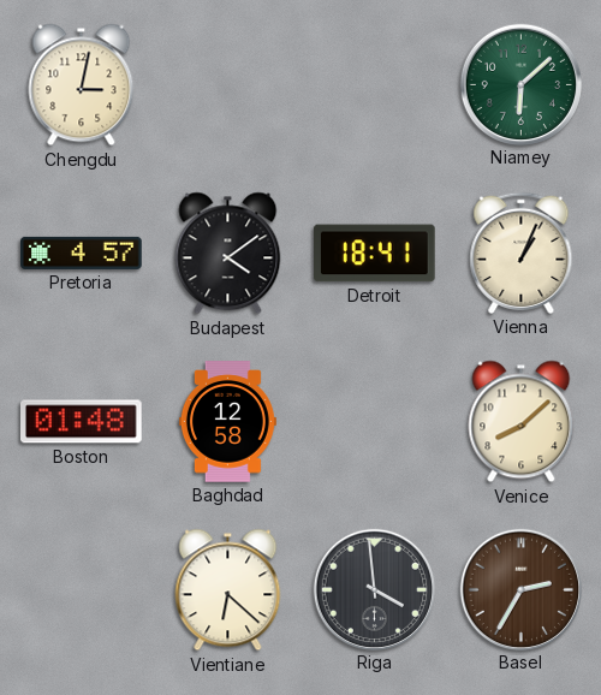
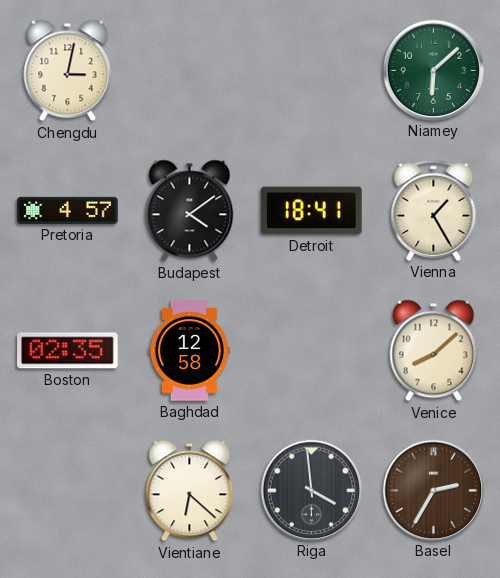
Vienna: 1:04 -> 1:25 (434, 210)
Boston: 01:48 -> 02:35 (68, 351)
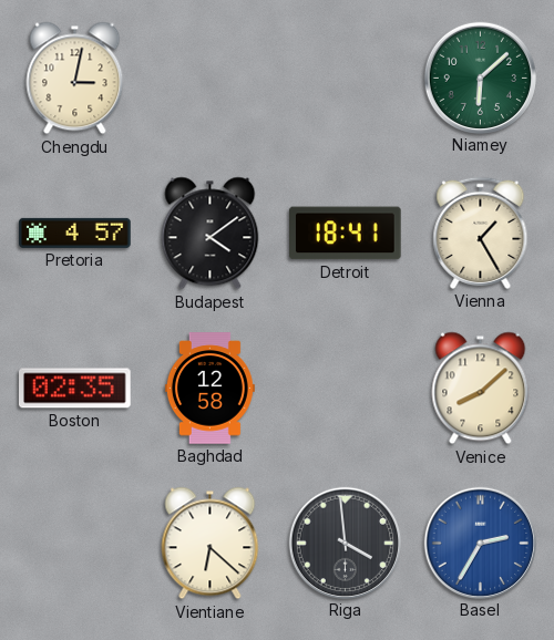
Basel dial: brown -> blue (480, 543)
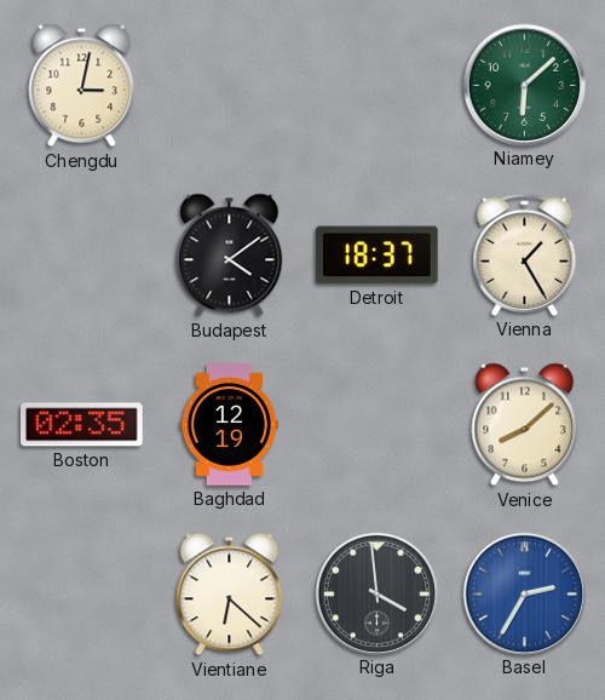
Pretoria: 4:57 -> none (75, 233)
Detroit: 18:41 -> 18:37 (378, 256)
Baghdad: 12:58 -> 12:19 (229, 425)
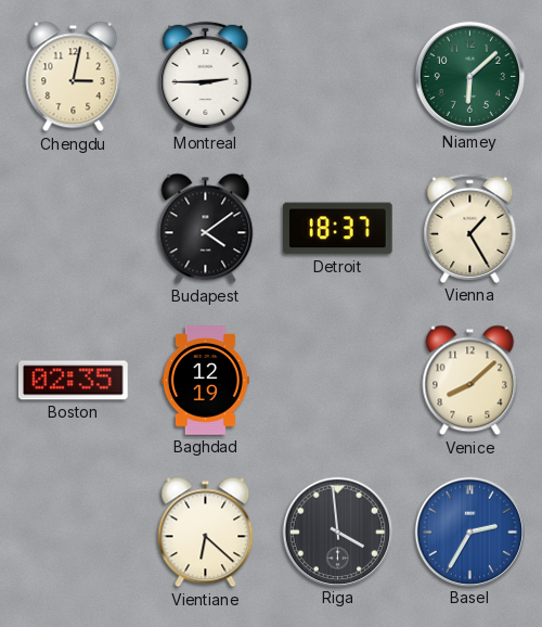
Montreal: none -> 2:45 (206, 76)
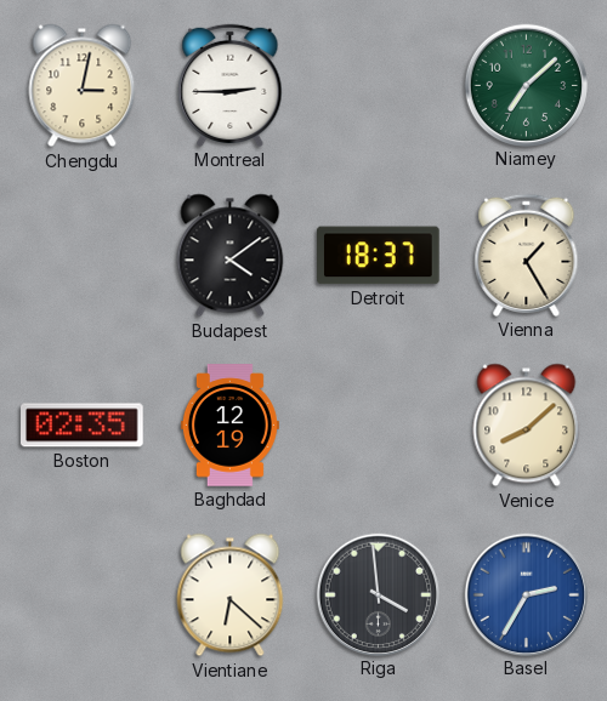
Niamey: 6:08 -> 7:08 (526, 85)
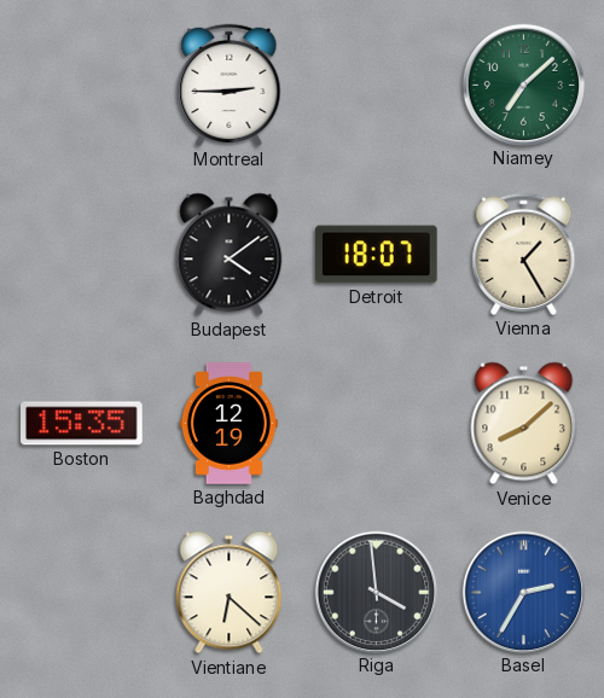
Chengdu: 3:02 -> none (83, 86)
Detroit: 18:37 -> 18:07 (377, 255)
Boston: 02:35 -> 15:35 (82, 424)
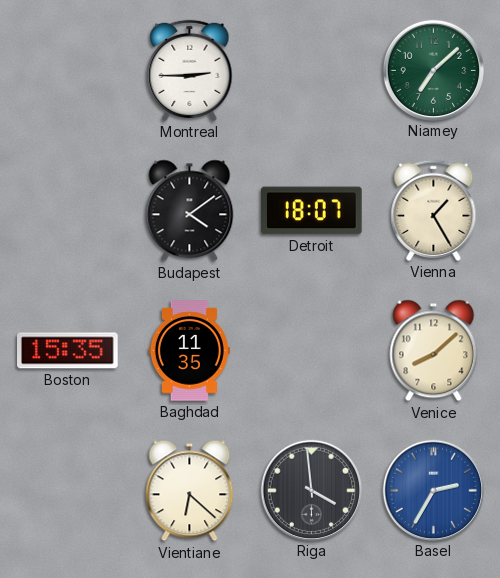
Baghdad: 12:19 -> 11:35 (189, 351)
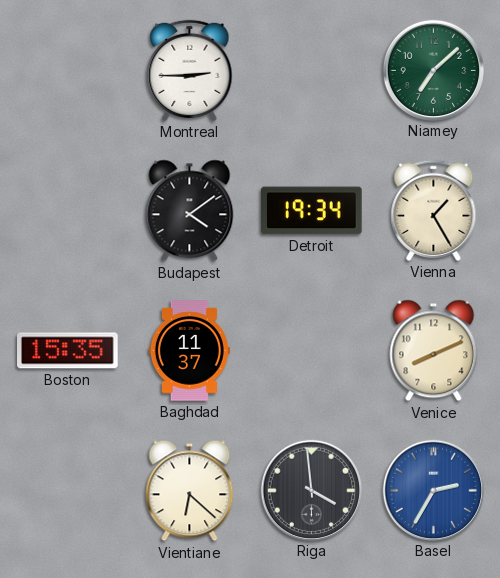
Detroit: 18:07 -> 19:34 (312, 211)
Baghdad: 11:35 -> 11:37 (189, 351)
Venice: 8:08 -> 8:11 (434, 351)
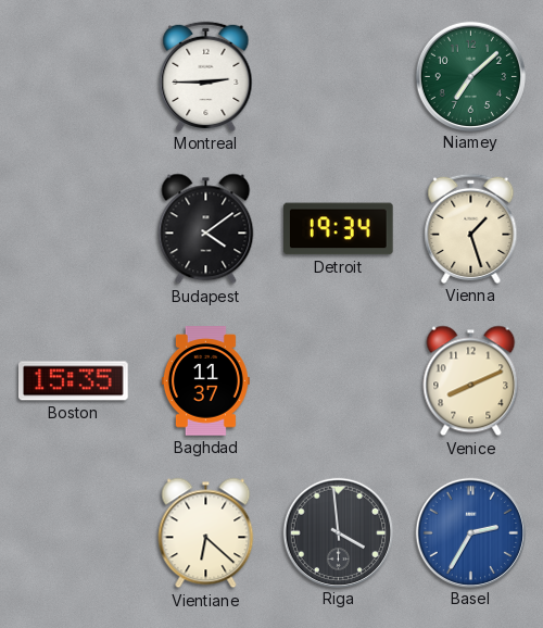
Vienna: 1:25 -> 1:27 (471, 228)
